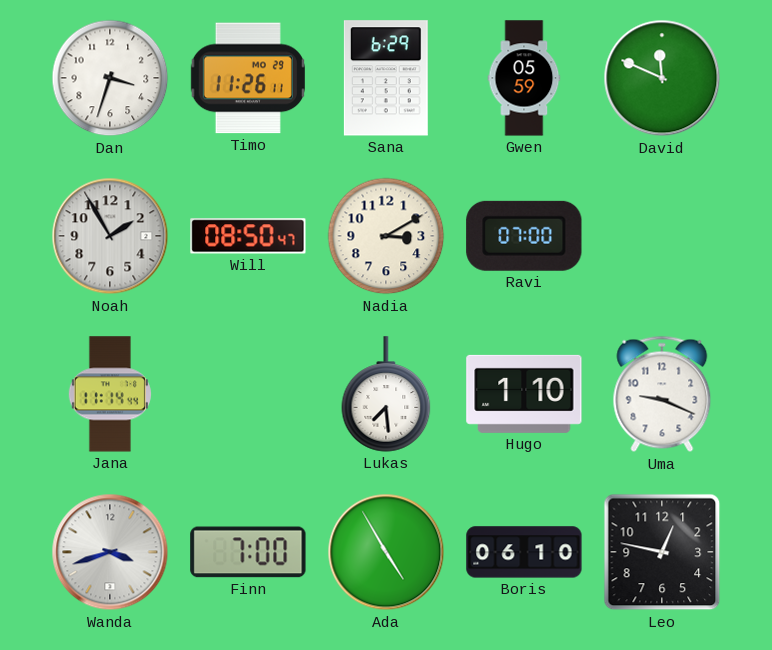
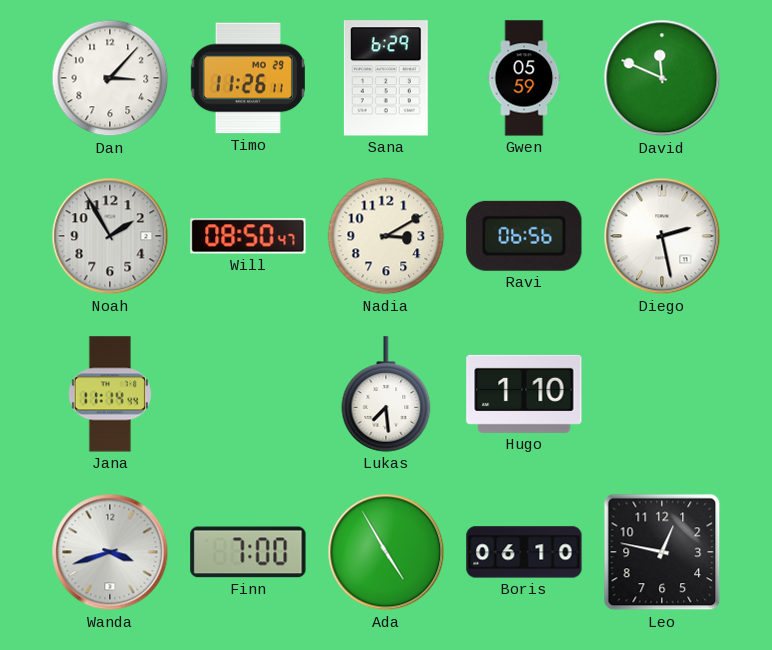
Dan: 3:33 -> 3:07 (110, 78)
Ravi: 07:00 -> 06:56 (524, 236)
Diego: none -> 2:28 (662, 236)
Uma: 9:19 -> none (662, 394)
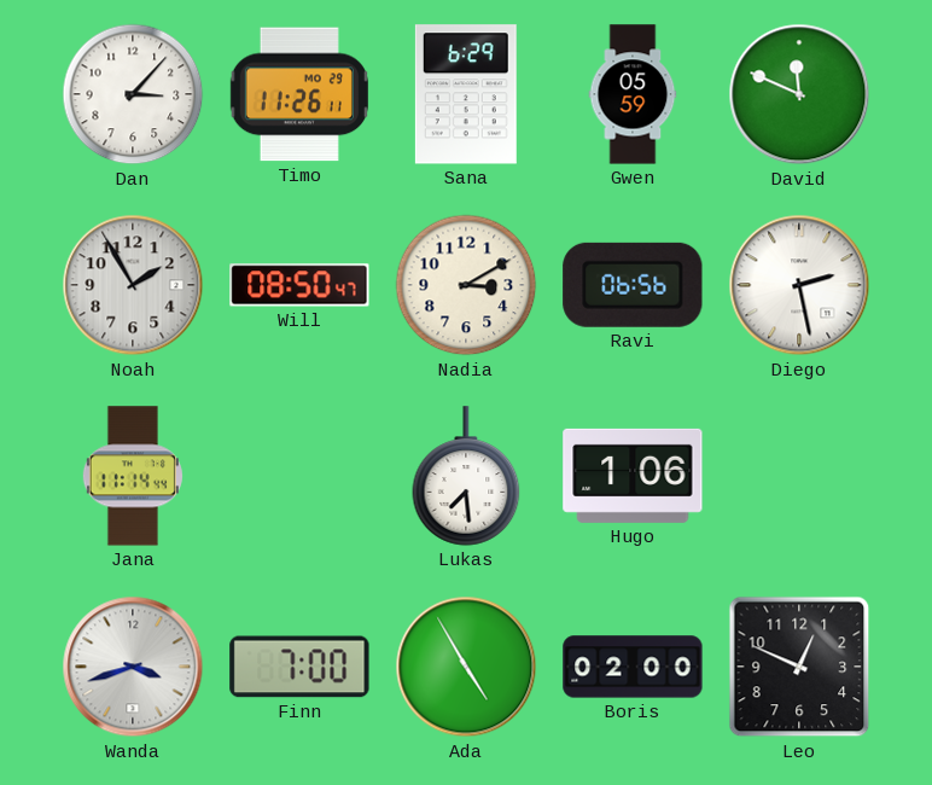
Hugo: 1:10 -> 1:06 (633, 476)
Boris: 06:10 -> 02:00 (633, 667)
Leo: 12:47 -> 12:49 (799, 667)
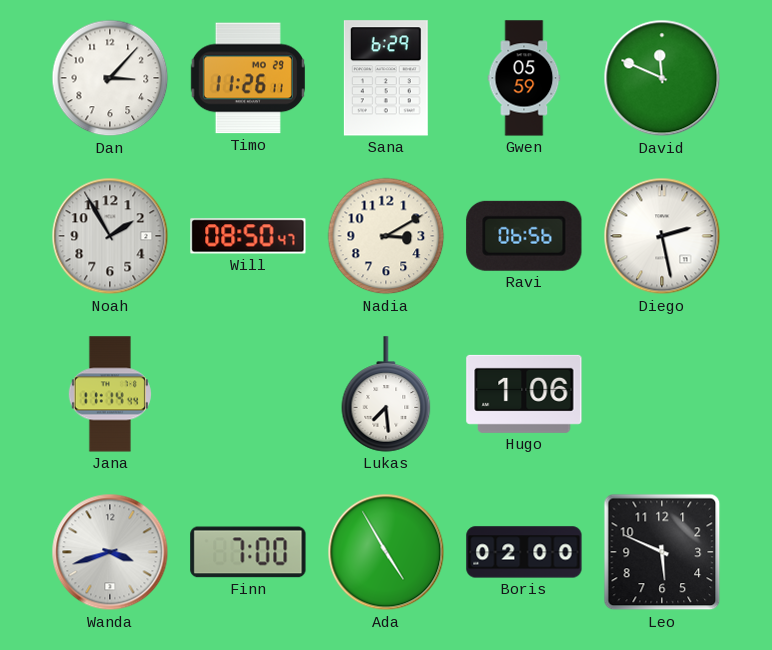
Leo: 12:49 -> 5:49 (662, 552)
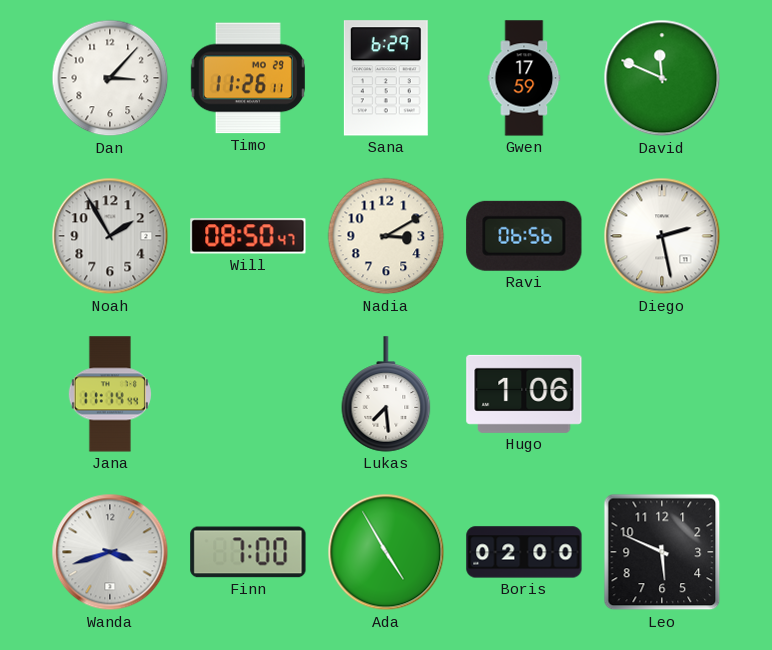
Gwen: 05:59 -> 17:59 (524, 78)
